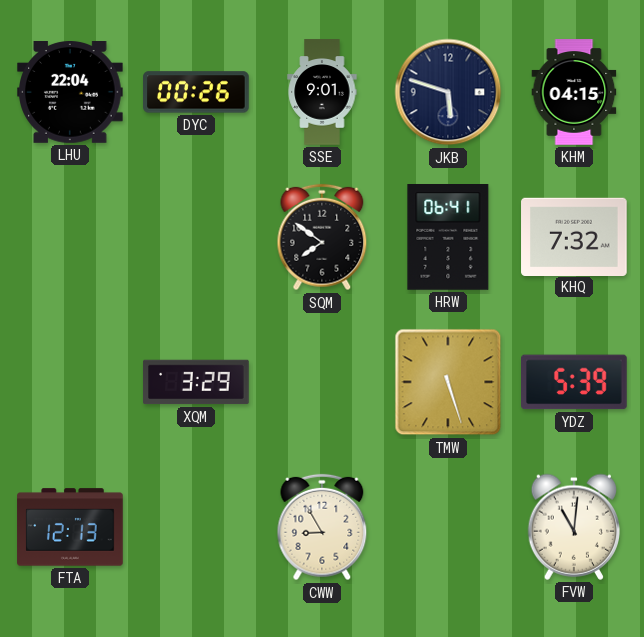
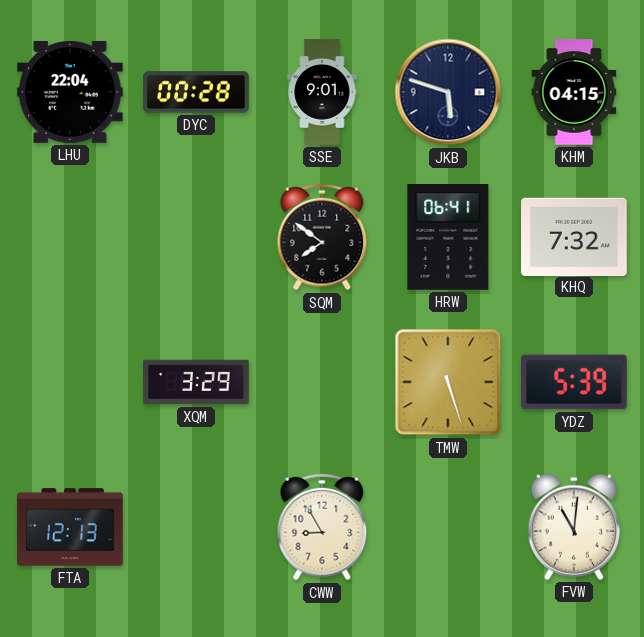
DYC: 00:26 -> 00:28 (196, 92)
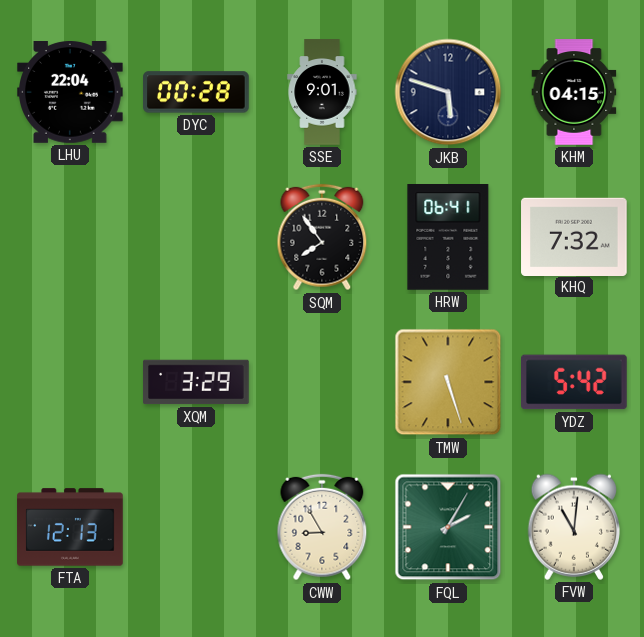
SQM: 7:51 -> 7:54 (322, 237)
YDZ: 5:39 -> 5:42 (575, 382)
FQL: none -> 2:05 (448, 527)
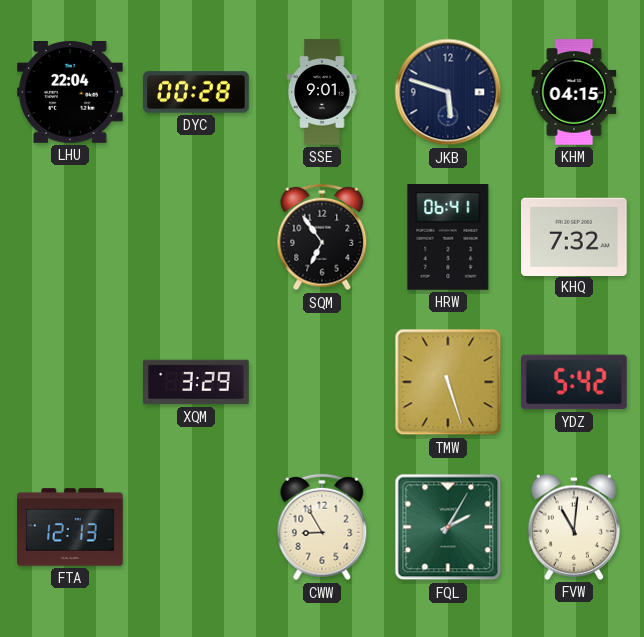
SQM: 7:54 -> 6:54 (322, 237)
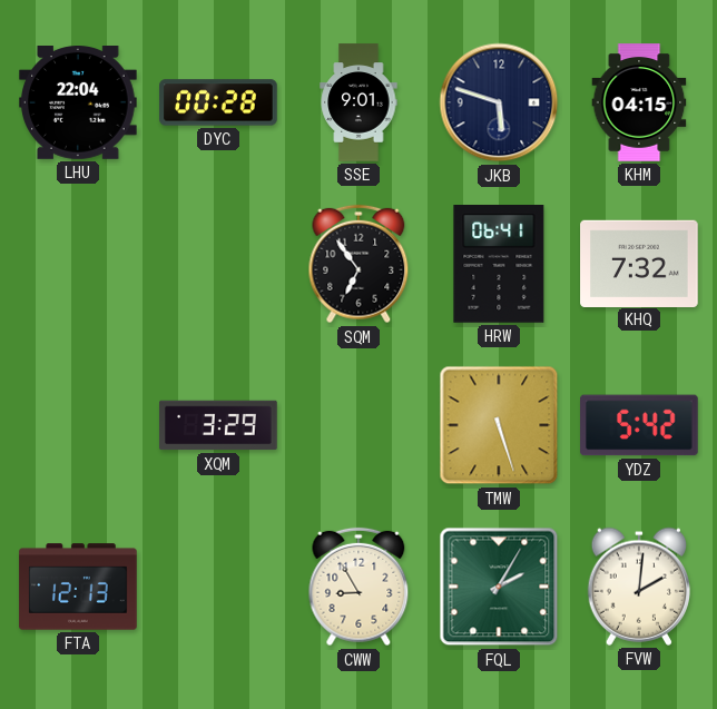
FVW: 11:01 -> 2:01 (638, 587)
